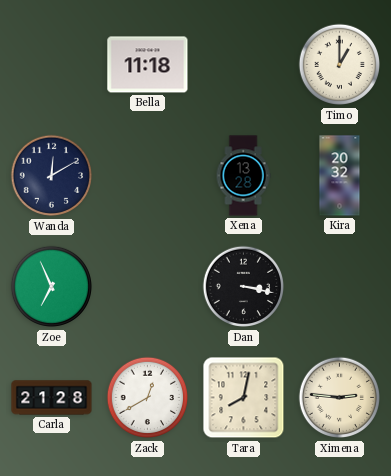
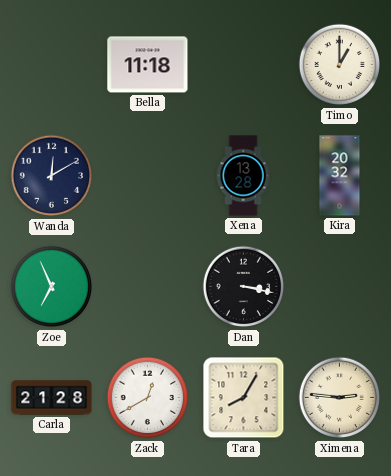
Tara: 8:02 -> 8:05 (244, 398)
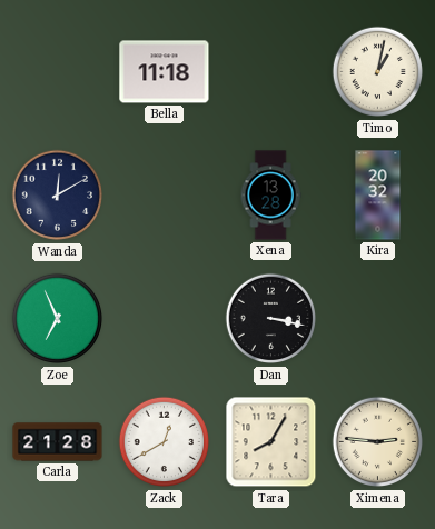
Timo: 1:00 -> 1:02 (378, 72)
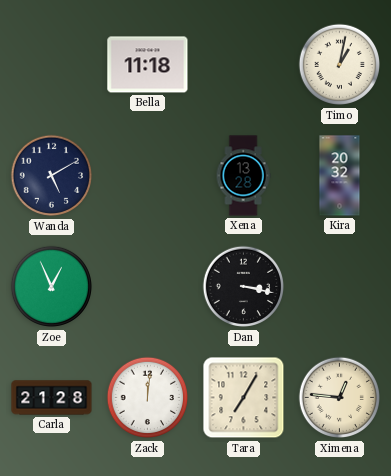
Wanda: 12:10 -> 5:10 (52, 176)
Zoe: 6:56 -> 12:56 (52, 287)
Zack: 12:40 -> 12:01 (148, 398)
Tara: 8:05 -> 7:05 (244, 398)
Ximena: 2:46 -> 12:46 (340, 398)
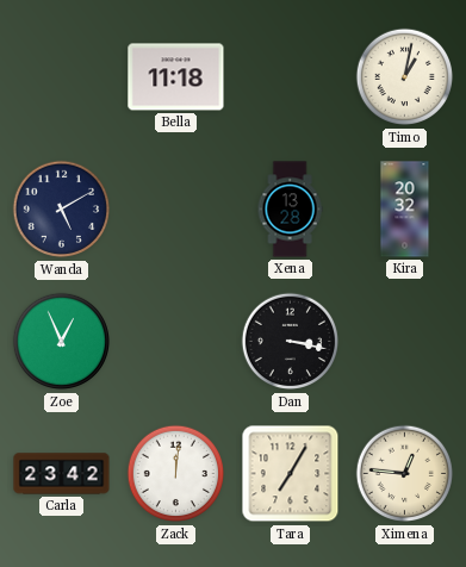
Carla: 21:28 -> 23:42 (62, 474)
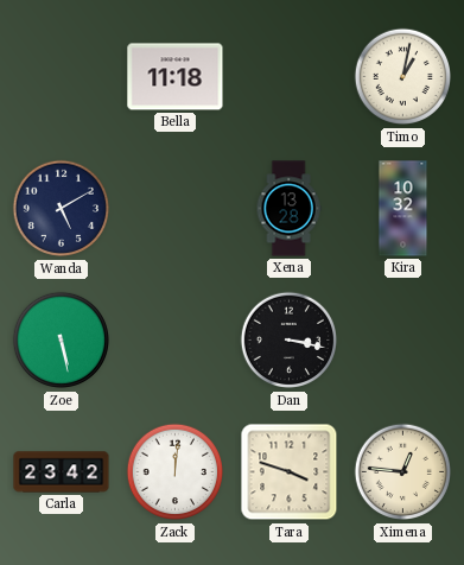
Kira: 20:32 -> 10:32 (403, 209)
Zoe: 12:56 -> 5:28 (62, 341)
Tara: 7:05 -> 3:48 (290, 472)
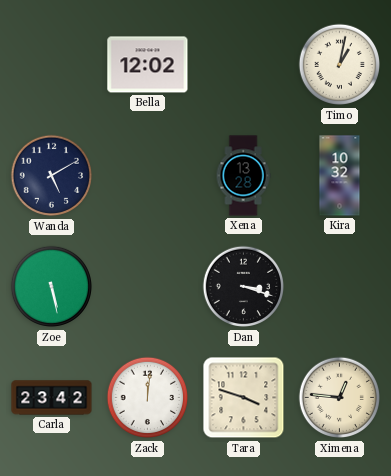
Bella: 11:18 -> 12:02 (148, 65)
Dan: 3:17 -> 3:18 (244, 287)
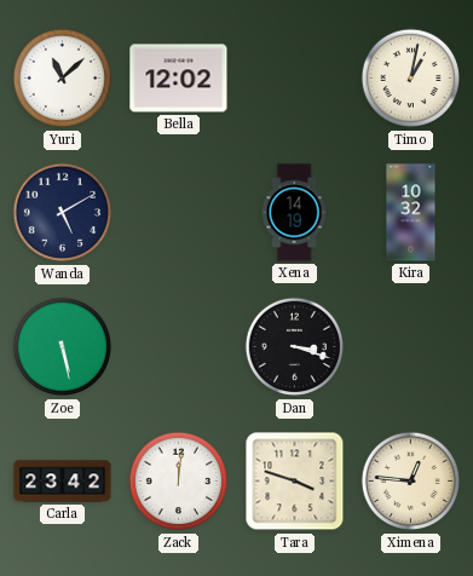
Yuri: none -> 11:08 (63, 79)
Xena: 13:28 -> 14:19 (294, 213)
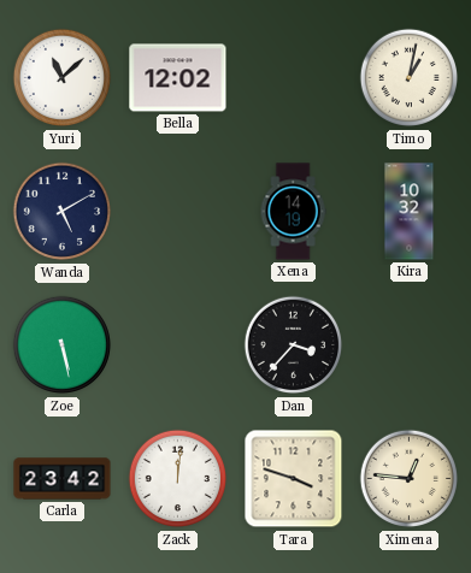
Dan: 3:18 -> 3:37 (294, 345)
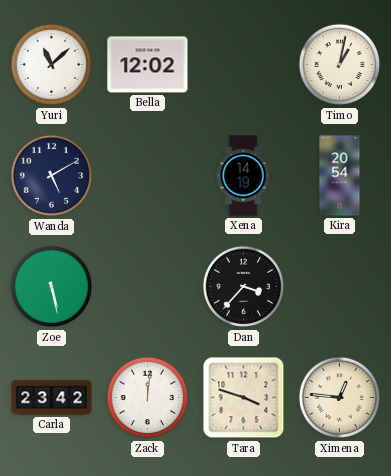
Kira: 10:32 -> 20:54 (340, 176)
